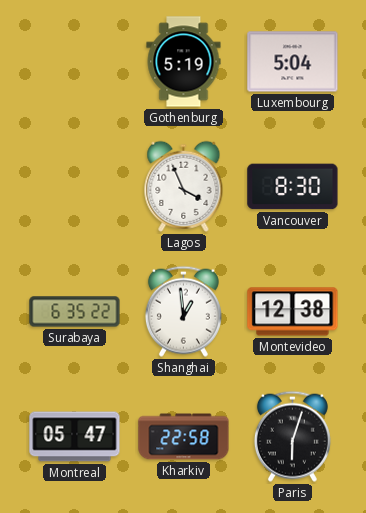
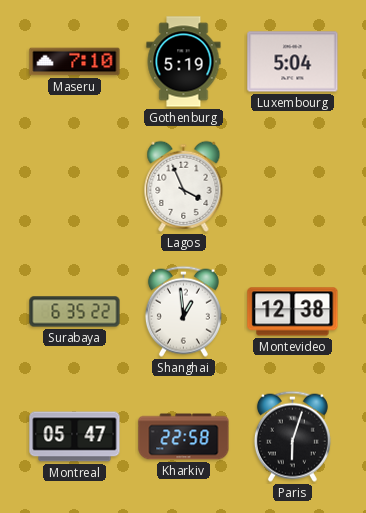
Maseru: none -> 7:10 (75, 62)
Vancouver: 8:30 -> none (293, 187)
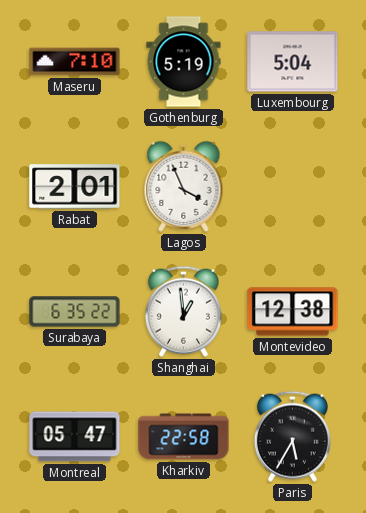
Rabat: none -> 2:01 (75, 187)
Paris: 6:03 -> 5:35 (292, 436)
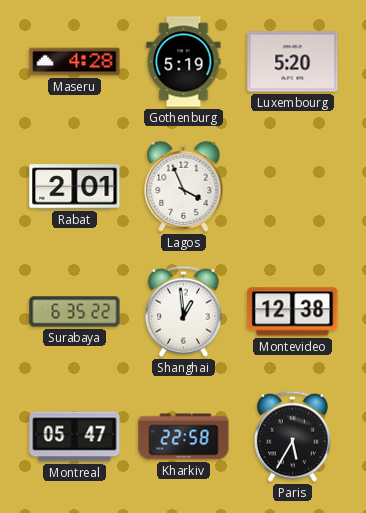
Maseru: 7:10 -> 4:28 (75, 62)
Luxembourg: 5:04 -> 5:20 (293, 62)
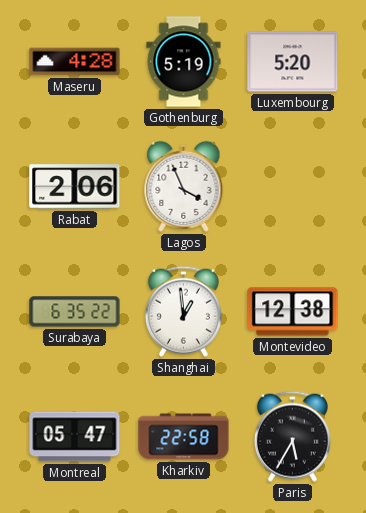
Rabat: 2:01 -> 2:06 (75, 187)
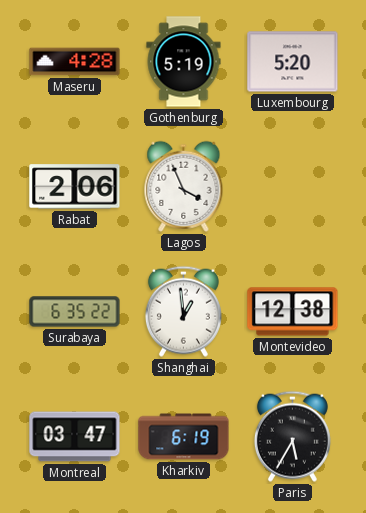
Montreal: 05:47 -> 03:47 (75, 437)
Kharkiv: 22:58 -> 6:19 (184, 437)
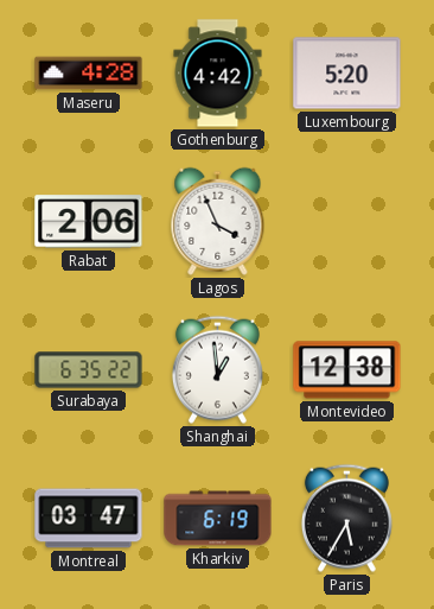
Gothenburg: 5:19 -> 4:42 (218, 74)
